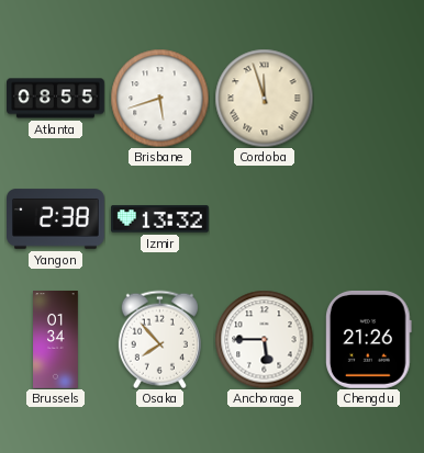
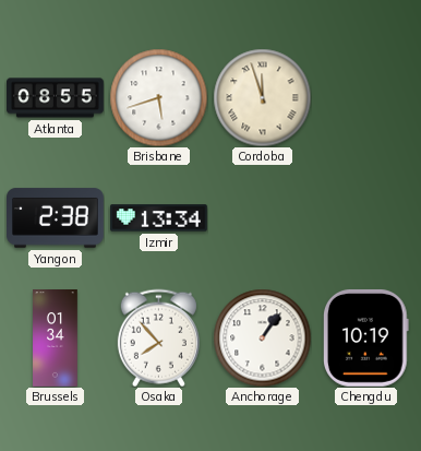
Izmir: 13:32 -> 13:34 (159, 218)
Anchorage: 5:45 -> 1:06 (262, 337)
Chengdu: 21:26 -> 10:19 (365, 337)
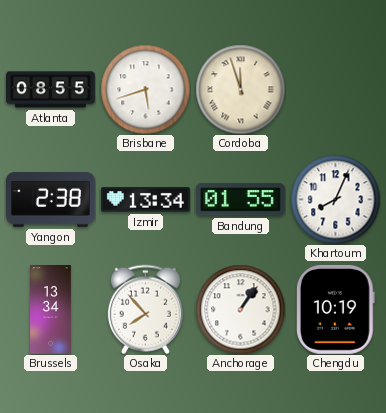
Bandung: none -> 01:55 (240, 200)
Khartoum: none -> 8:04 (335, 199)
Brussels: 01:34 -> 13:34 (51, 310)
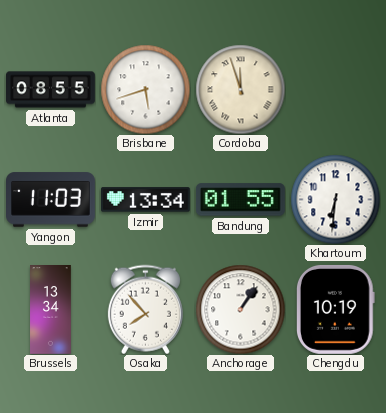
Yangon: 2:38 -> 11:03 (51, 200)
Khartoum: 8:04 -> 6:31 (335, 199)
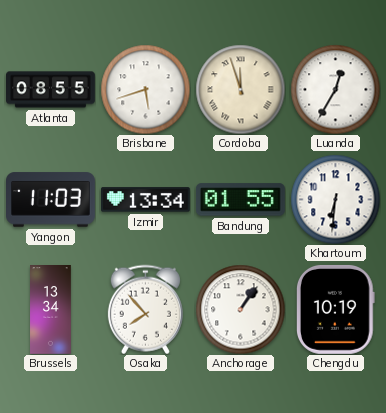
Luanda: none -> 12:35 (335, 89)
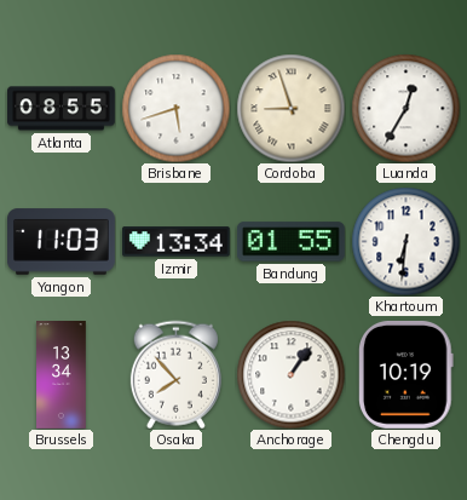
Cordoba: 11:57 -> 8:57 (290, 108)
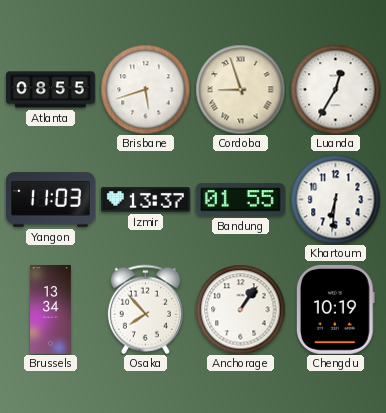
Izmir: 13:34 -> 13:37 (146, 200)
